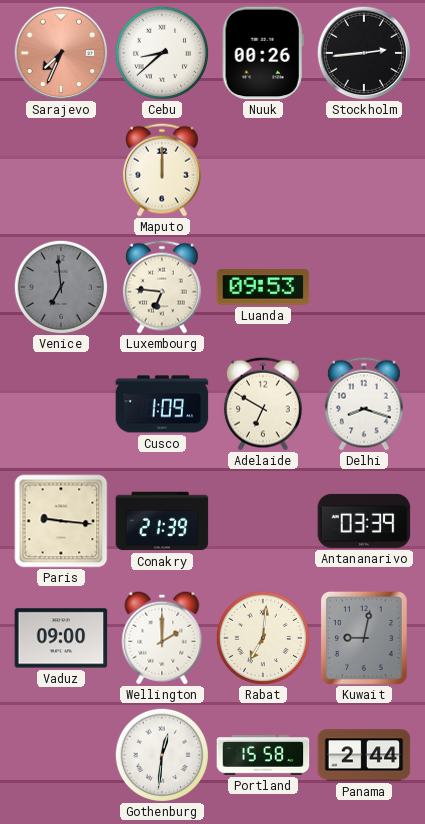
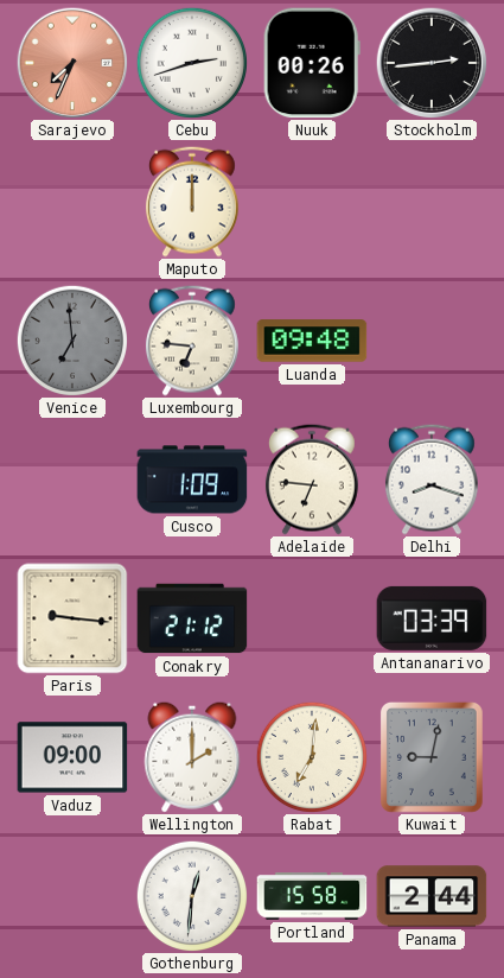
Cebu: 8:38 -> 2:42 (191, 62)
Luanda: 09:53 -> 09:48 (312, 341)
Adelaide: 6:50 -> 6:46 (312, 480)
Conakry: 21:39 -> 21:12 (192, 618)
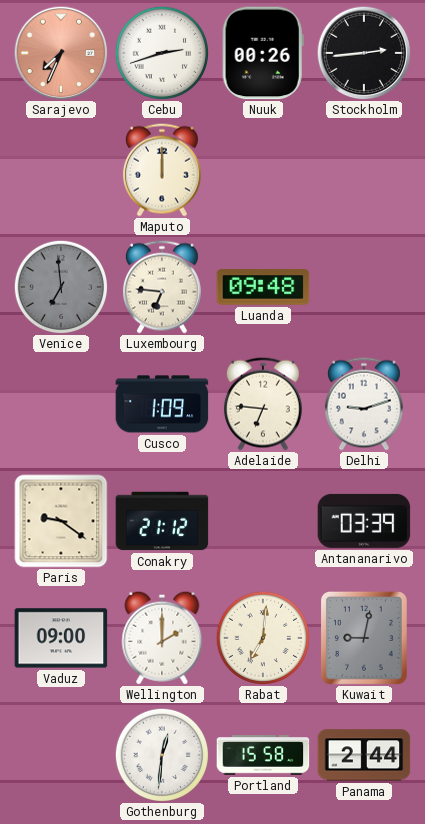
Delhi: 8:18 -> 9:12 (364, 404)
Paris: 9:16 -> 9:21 (61, 521)
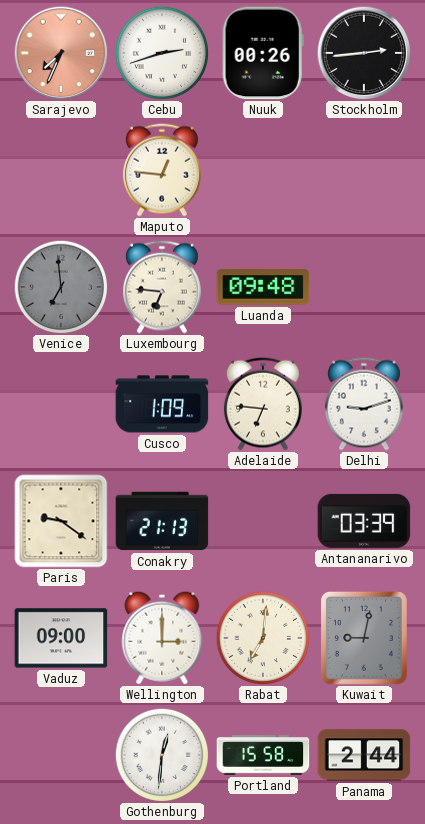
Maputo: 12:00 -> 12:46 (162, 170)
Conakry: 21:12 -> 21:13 (162, 521)
Wellington: 2:00 -> 3:00 (162, 638)
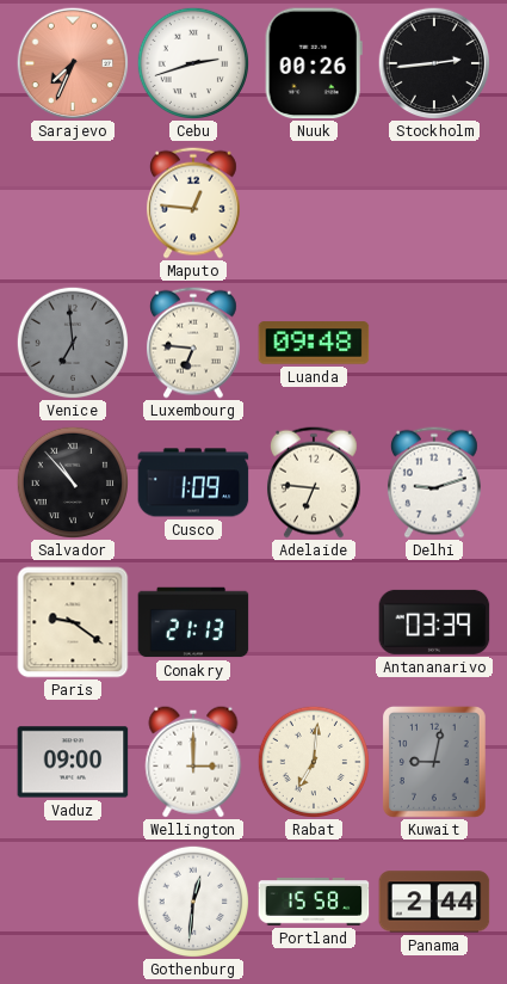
Salvador: none -> 10:53 (72, 481)
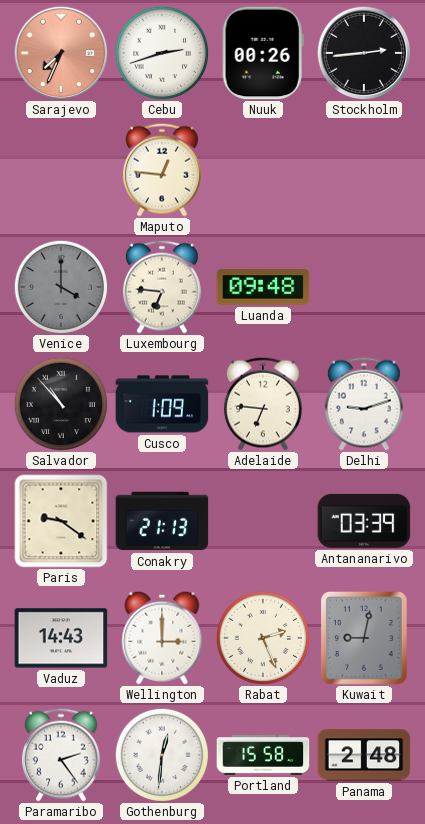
Venice: 6:59 -> 4:00 (60, 286)
Vaduz: 09:00 -> 14:43 (61, 638)
Rabat: 7:01 -> 2:26 (262, 637)
Paramaribo: none -> 2:24 (61, 755)
Panama: 2:44 -> 2:48 (364, 755)
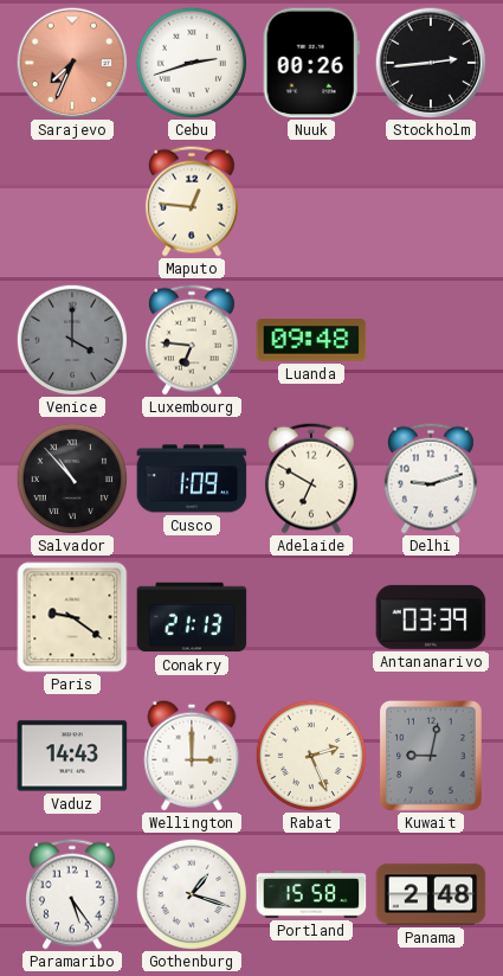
Adelaide: 6:46 -> 6:50 (311, 479)
Paramaribo: 2:24 -> 5:24 (72, 894)
Gothenburg: 12:31 -> 1:18 (191, 893)
